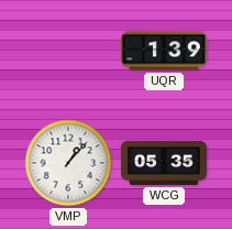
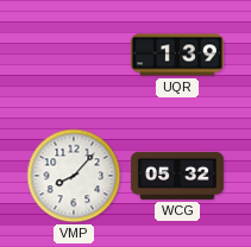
VMP: 1:07 -> 8:07 (74, 176)
WCG: 05:35 -> 05:32 (177, 176)
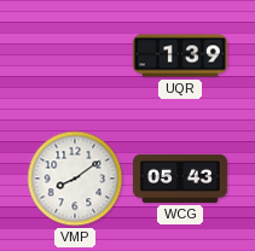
VMP: 8:07 -> 8:09 (75, 179)
WCG: 05:32 -> 05:43 (180, 179)
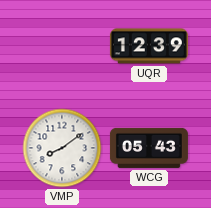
UQR: 1:39 -> 12:39 (149, 46)
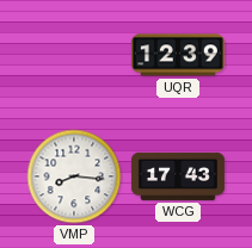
VMP: 8:09 -> 8:16 (74, 176)
WCG: 05:43 -> 17:43 (178, 176)
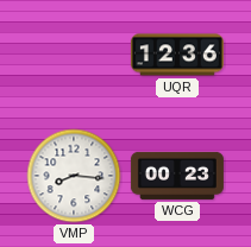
UQR: 12:39 -> 12:36 (177, 55)
WCG: 17:43 -> 00:23 (177, 176)
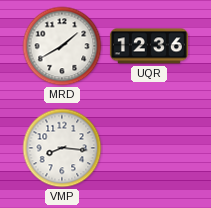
MRD: none -> 1:40 (62, 46)
WCG: 00:23 -> none (177, 176)
